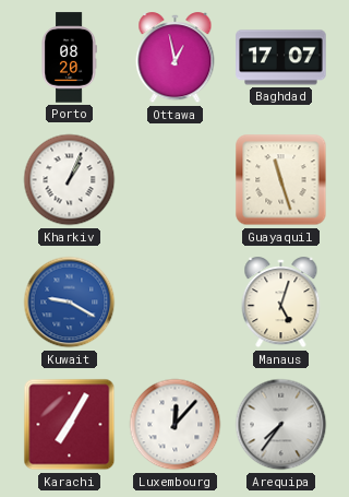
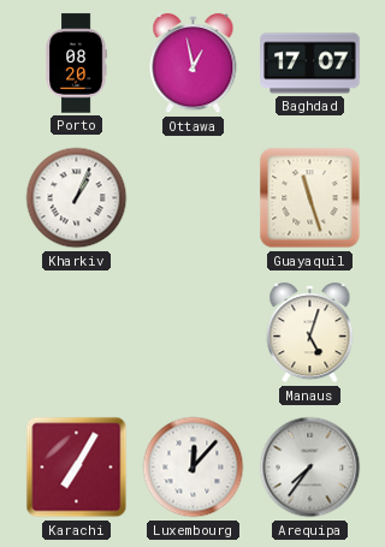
Kuwait: 9:20 -> none (70, 303)
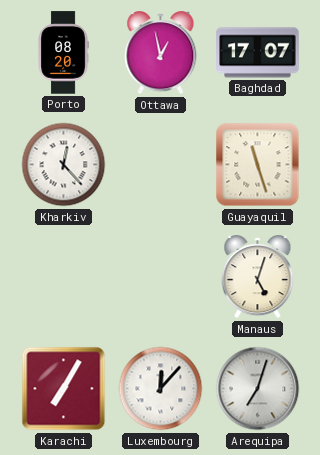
Kharkiv: 1:04 -> 12:23 (64, 165)
Arequipa: 7:36 -> 7:03 (258, 389)
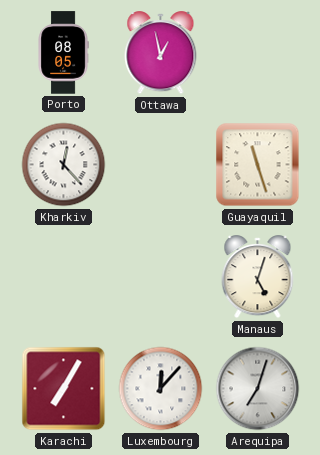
Porto: 08:20 -> 08:05 (63, 53)
Baghdad: 17:07 -> none (258, 53)
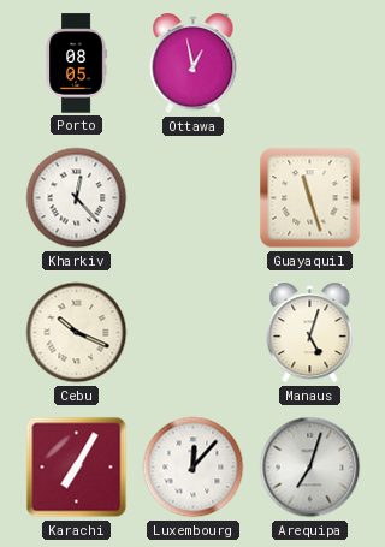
Cebu: none -> 10:19 (77, 333)
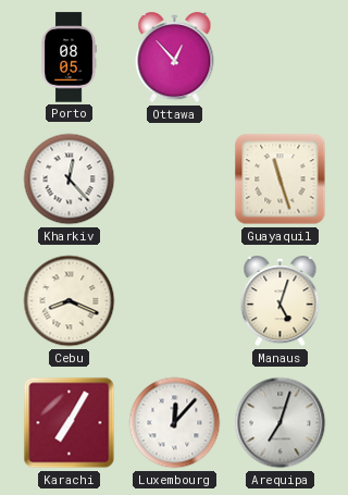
Ottawa: 12:58 -> 12:53 (175, 58)
Cebu: 10:19 -> 8:19 (70, 301)
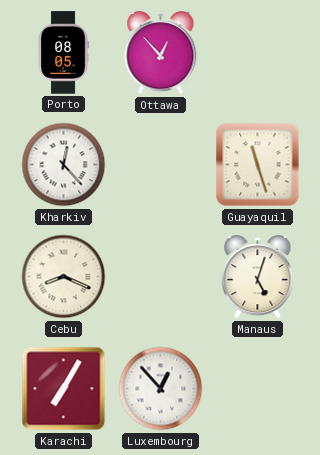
Luxembourg: 12:07 -> 12:53 (161, 389)
Arequipa: 7:03 -> none (281, 423)
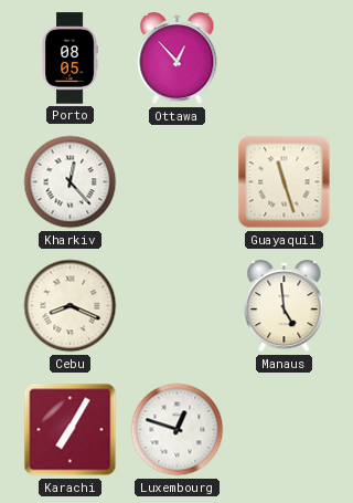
Manaus: 5:03 -> 4:59 (285, 306)
Luxembourg: 12:53 -> 12:48 (178, 430)
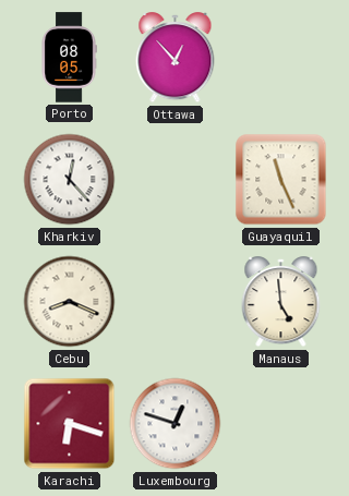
Guayaquil: 11:27 -> 11:26 (281, 180)
Karachi: 7:05 -> 6:18 (70, 424)
